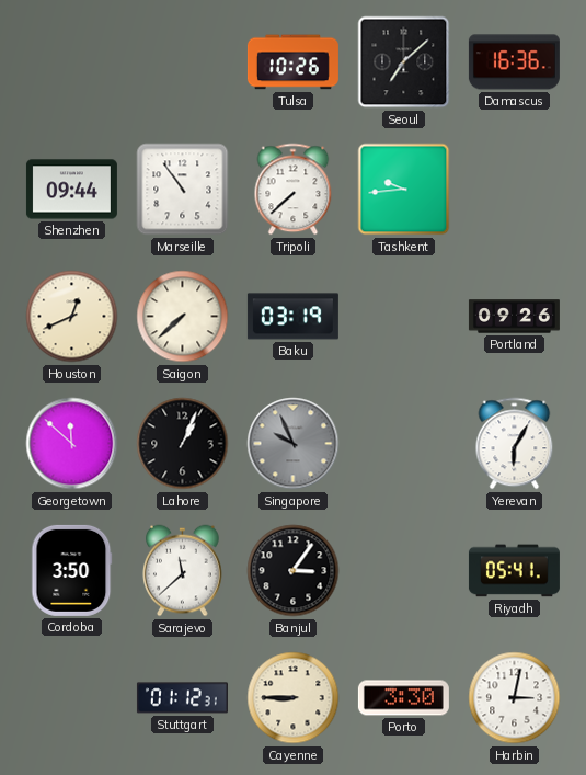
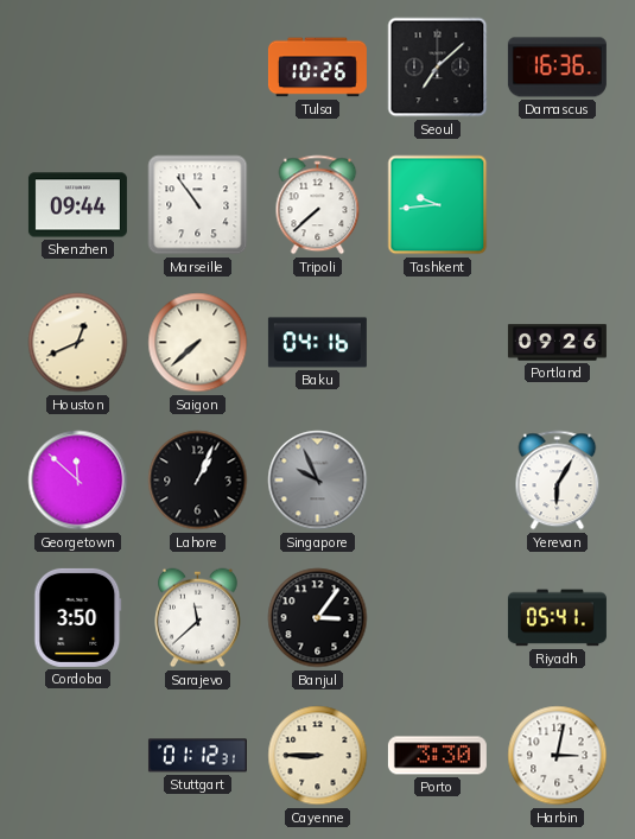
Baku: 03:19 -> 04:16 (317, 343)
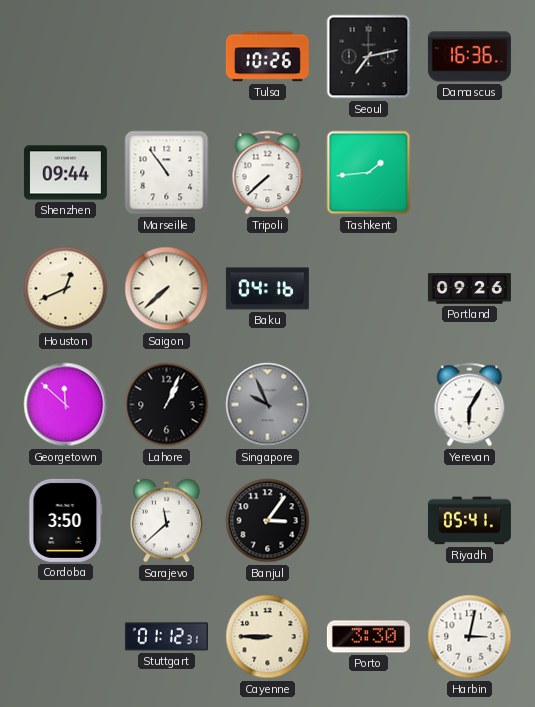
Seoul: 7:08 -> 7:13 (369, 57)
Tashkent: 9:44 -> 1:44 (369, 173)
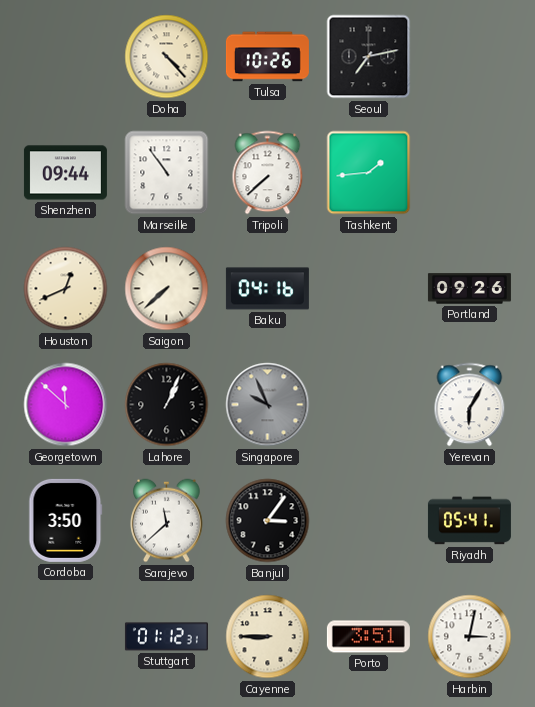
Doha: none -> 4:23 (167, 57)
Damascus: 16:36 -> none (469, 57)
Porto: 3:30 -> 3:51 (368, 637)
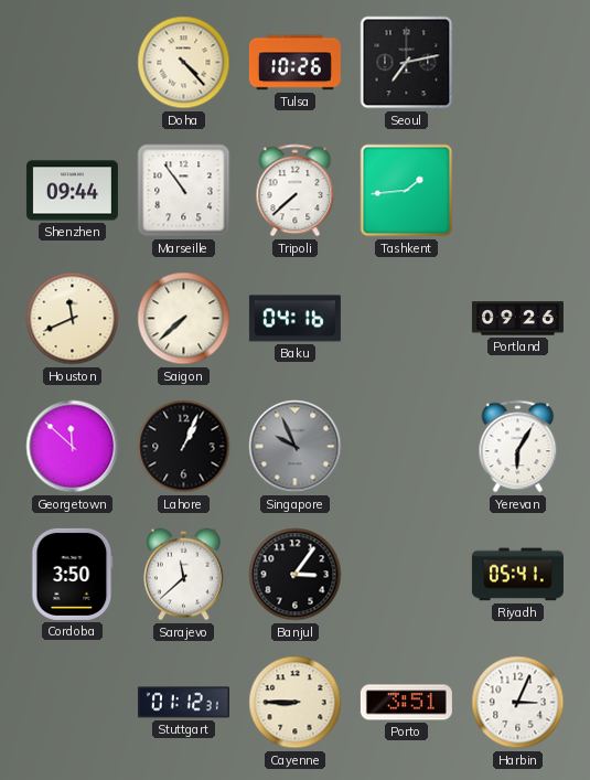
Houston: 12:41 -> 11:41 (73, 319)
Harbin: 3:02 -> 3:04 (518, 703)
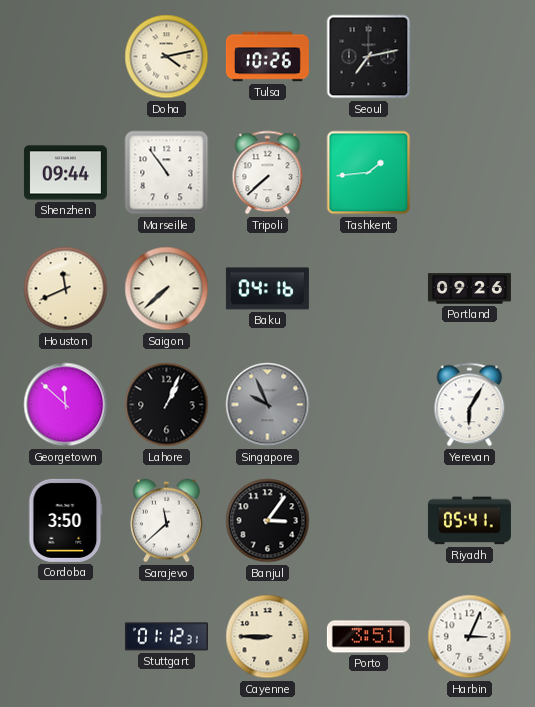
Doha: 4:23 -> 4:13 (167, 57)
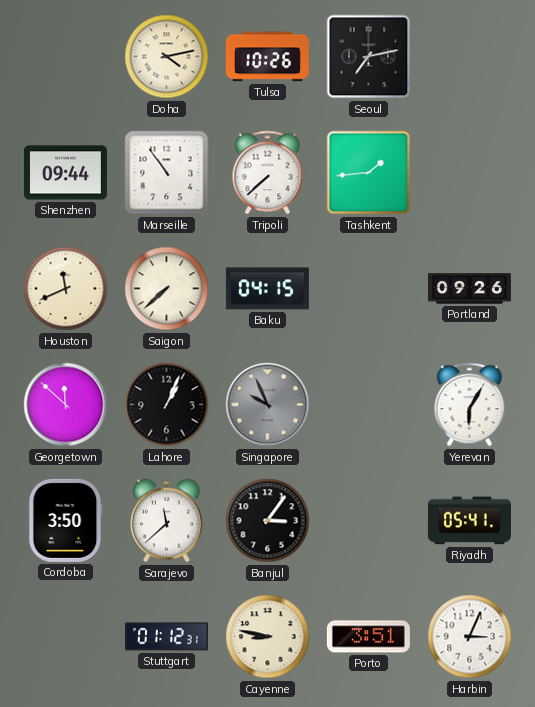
Baku: 04:16 -> 04:15 (267, 289)
Cayenne: 8:45 -> 8:47 (268, 637)
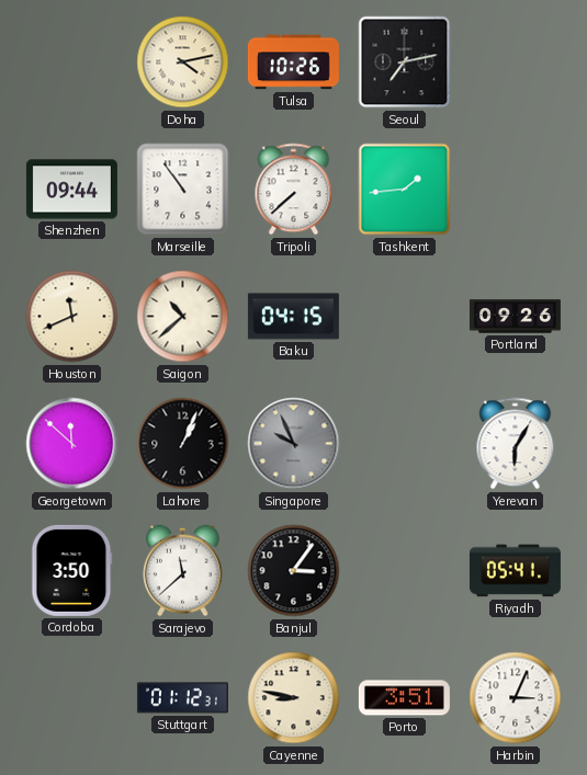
Saigon: 7:38 -> 10:38 (183, 317)
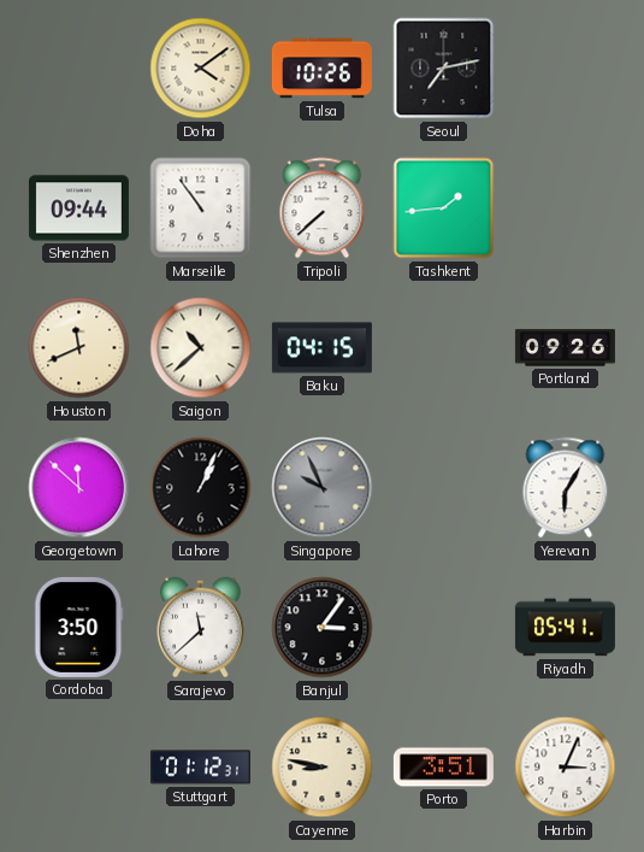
Doha: 4:13 -> 4:09 (201, 69)
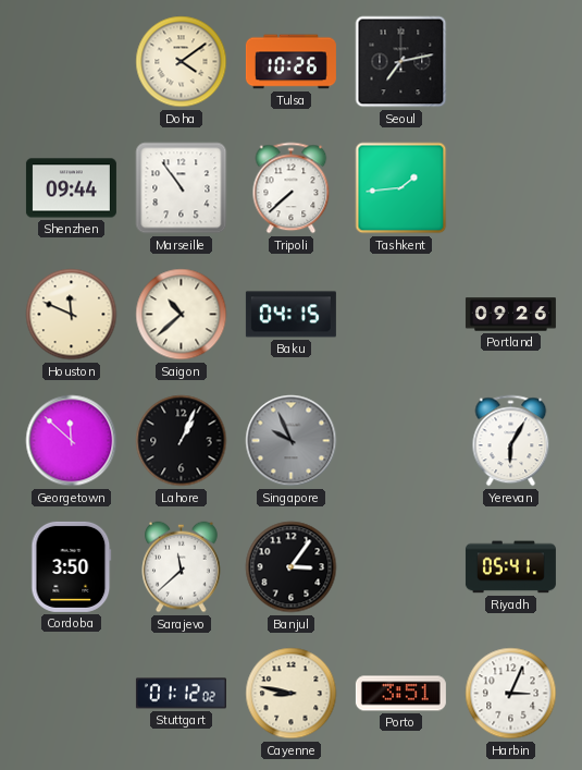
Houston: 11:41 -> 11:49 (72, 315)
Stuttgart: 01:12:31 -> 01:12:02 (181, 694)
